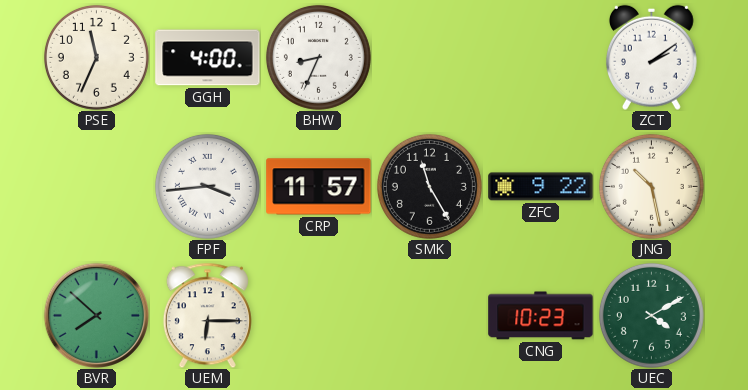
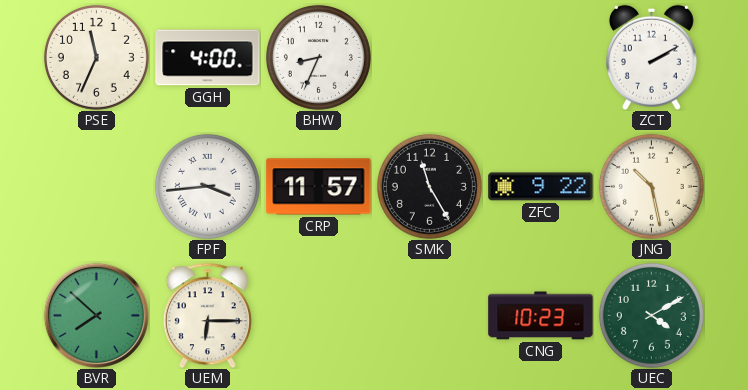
ZCT: 2:09 -> 2:10 (651, 57)
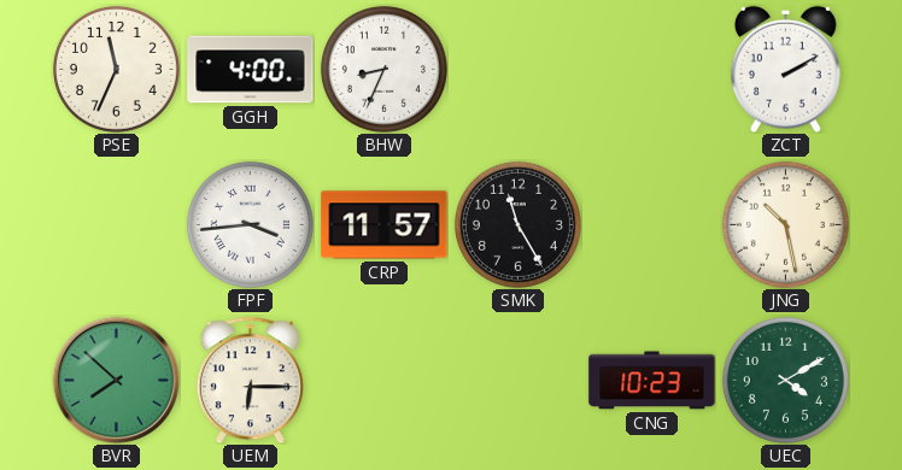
ZFC: 9:22 -> none (541, 187)
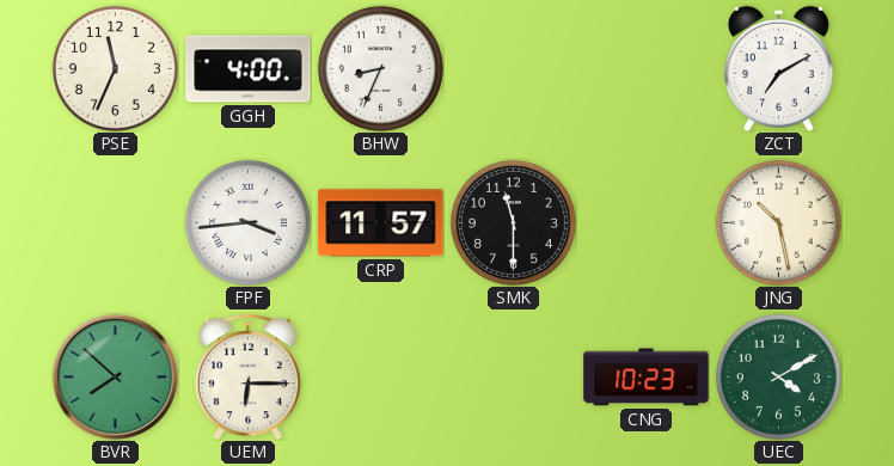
ZCT: 2:10 -> 7:10 (778, 68)
SMK: 11:25 -> 11:30 (513, 222)
